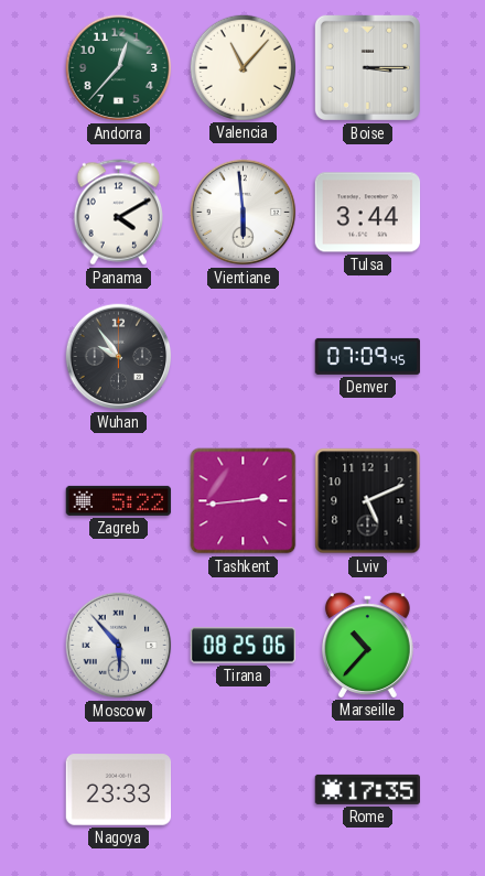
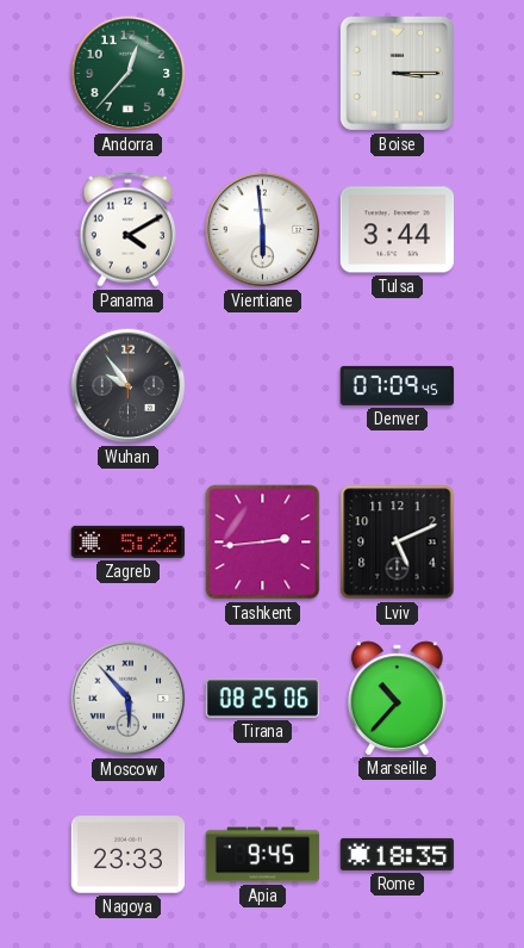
Valencia: 11:07 -> none (242, 67)
Apia: none -> 9:45 (263, 855)
Rome: 17:35 -> 18:35 (398, 854)
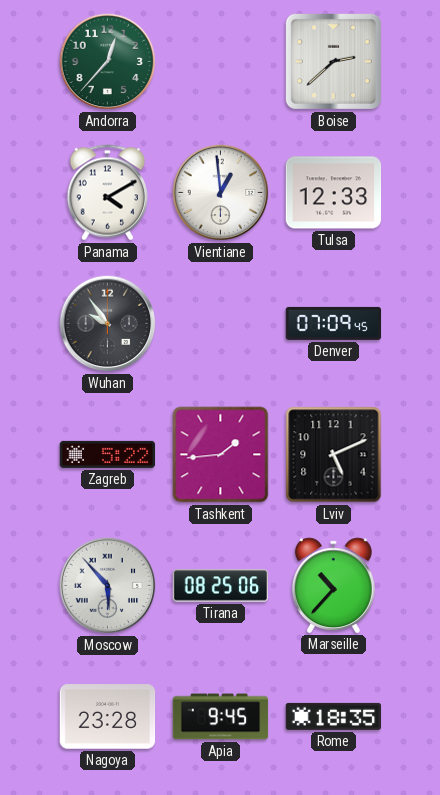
Boise: 3:15 -> 2:38 (333, 61)
Vientiane: 5:59 -> 12:59 (221, 193)
Tulsa: 3:44 -> 12:33 (334, 193)
Tashkent: 2:44 -> 1:44 (221, 455)
Nagoya: 23:33 -> 23:28 (108, 717)
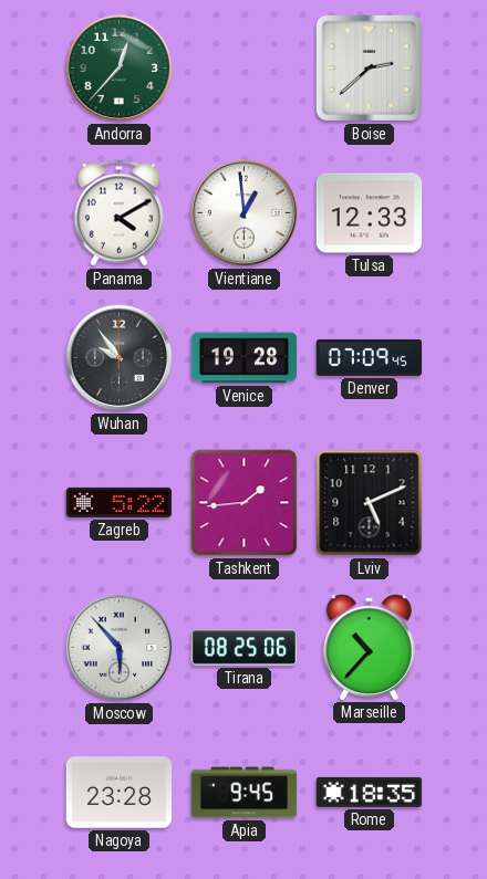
Venice: none -> 19:28 (245, 358)
